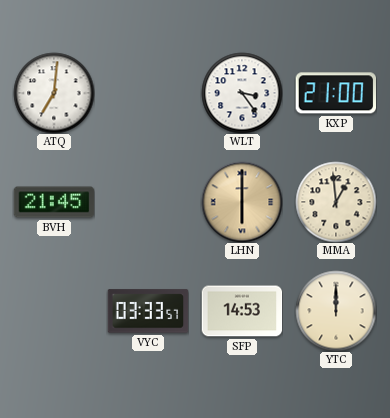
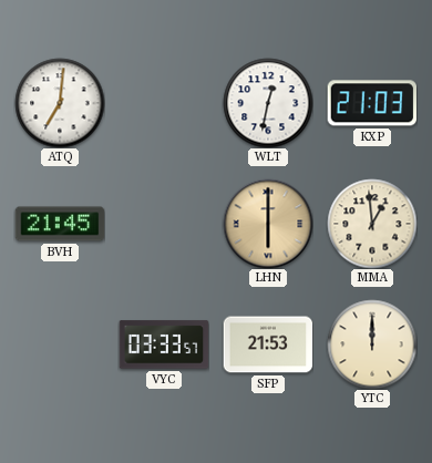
WLT: 3:24 -> 12:32 (268, 103)
KXP: 21:00 -> 21:03 (371, 103)
SFP: 14:53 -> 21:53 (268, 344)
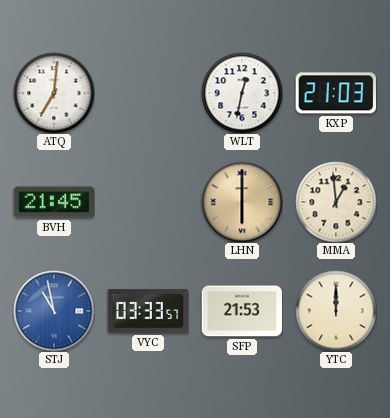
STJ: none -> 10:58 (54, 311)
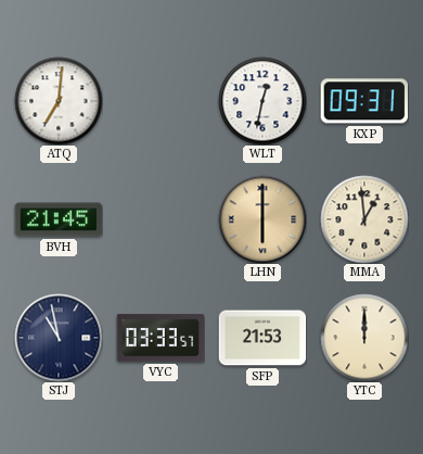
KXP: 21:03 -> 09:31 (363, 101)
STJ dial: blue -> navy (59, 338)
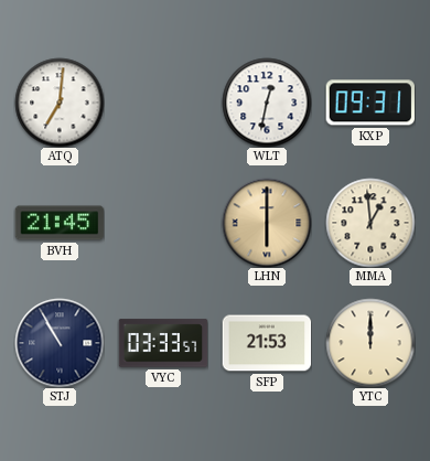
STJ: 10:58 -> 10:55 (60, 343)
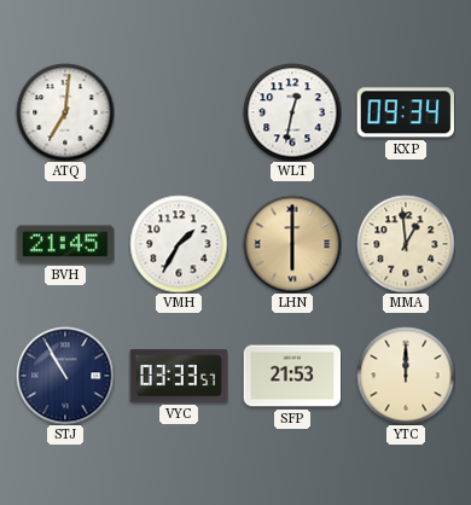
KXP: 09:31 -> 09:34 (405, 112)
VMH: none -> 1:35 (179, 244)
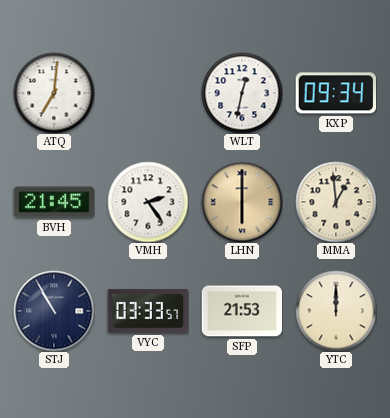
VMH: 1:35 -> 2:24 (148, 202)
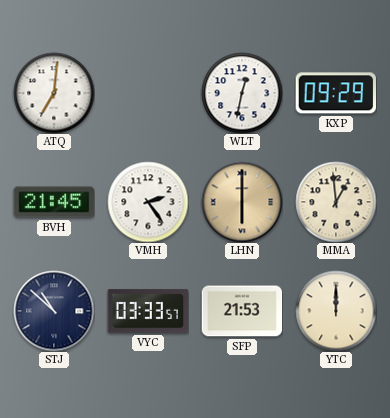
KXP: 09:34 -> 09:29 (335, 93)
STJ: 10:55 -> 10:52 (54, 311)
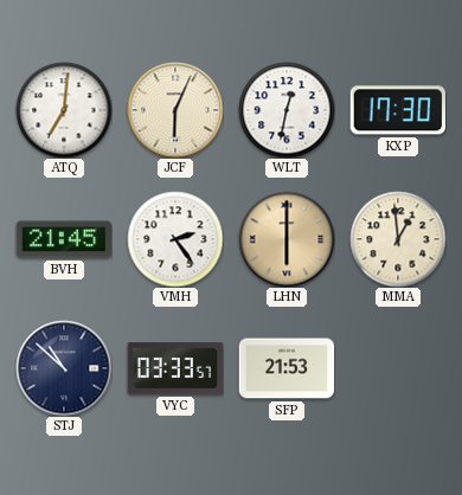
JCF: none -> 6:04 (175, 110)
KXP: 09:29 -> 17:30 (397, 110)
YTC: 12:00 -> none (336, 311)
